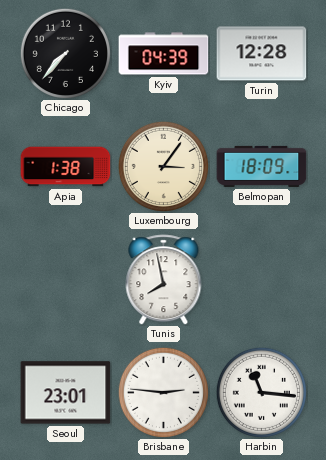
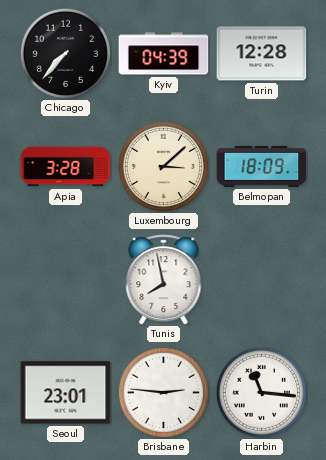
Apia: 1:38 -> 3:28 (66, 167)
Luxembourg: 3:06 -> 3:08 (163, 166)
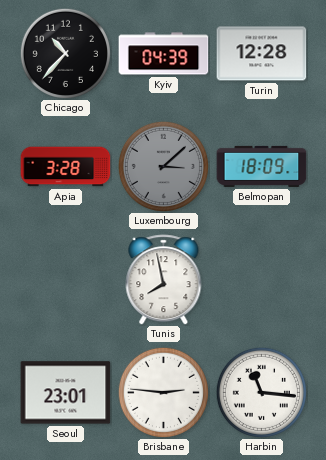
Chicago: 7:37 -> 10:37 (65, 53)
Luxembourg dial: cream -> grey (163, 166)
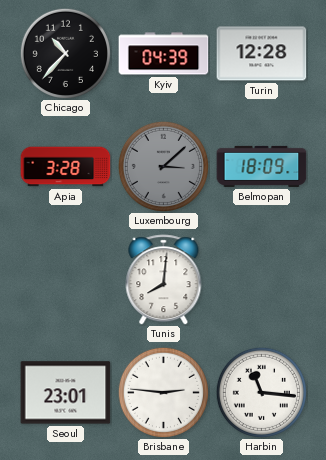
Tunis: 7:58 -> 8:01 (164, 280)
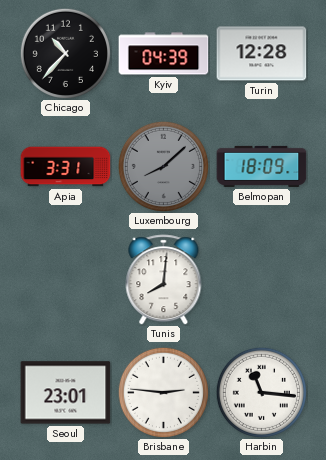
Apia: 3:28 -> 3:31 (66, 167)
Luxembourg: 3:08 -> 8:08 (163, 166)
